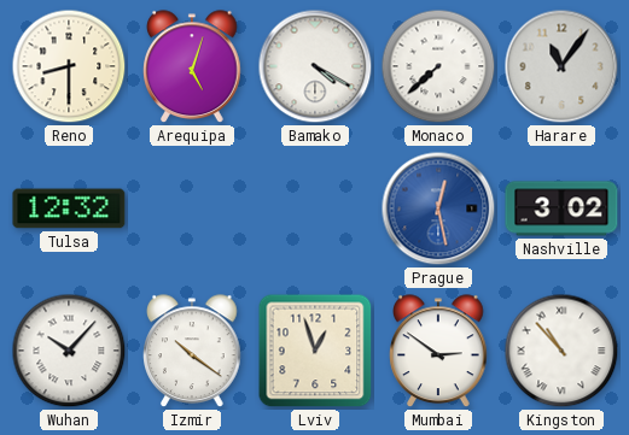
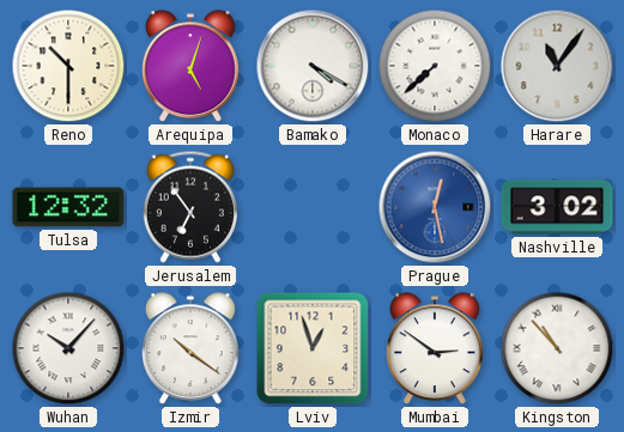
Reno: 8:30 -> 10:30 (68, 66)
Jerusalem: none -> 6:54 (190, 207)
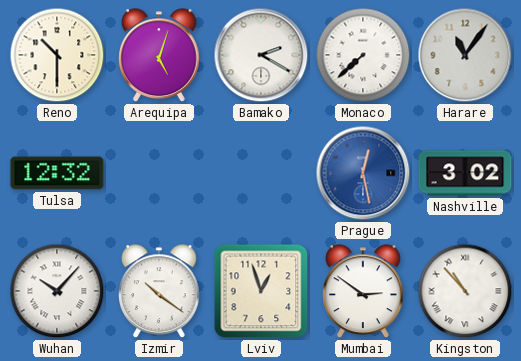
Bamako: 4:20 -> 2:20 (261, 55)
Jerusalem: 6:54 -> none (190, 207)
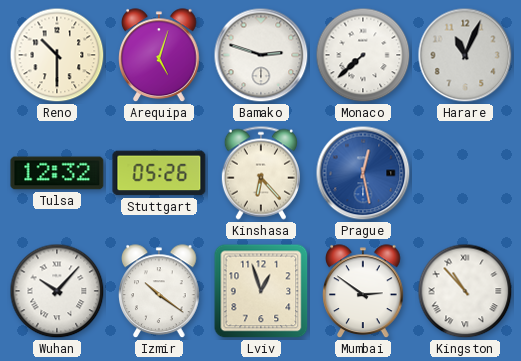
Bamako: 2:20 -> 2:48 (261, 55)
Harare: 11:06 -> 11:04 (465, 55)
Stuttgart: none -> 05:26 (159, 173)
Kinshasa: none -> 6:23 (261, 173)
Nashville: 3:02 -> none (465, 173)
